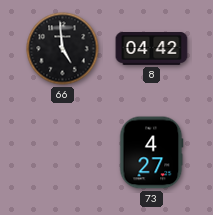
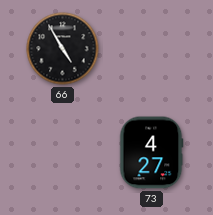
66: 4:59 -> 4:55 (63, 49)
8: 04:42 -> none (152, 49)
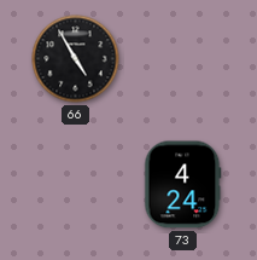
73: 4:27 -> 4:24 (183, 185)
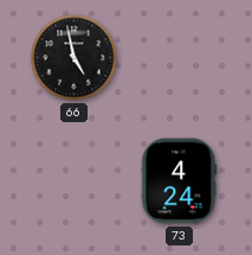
66: 4:55 -> 4:58 (75, 58)
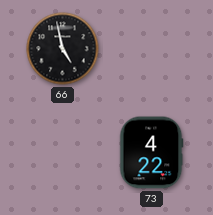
73: 4:24 -> 4:22 (152, 153)
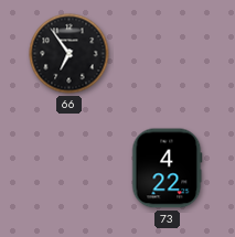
66: 4:58 -> 6:54 (70, 54)
